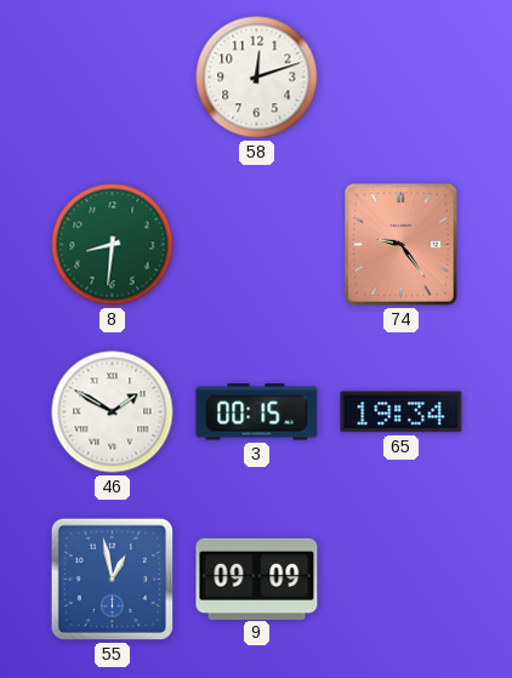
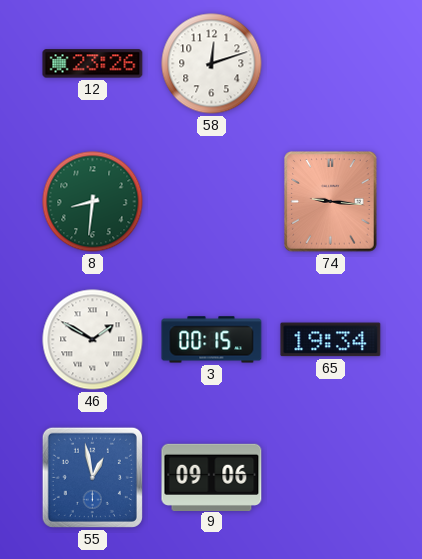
12: none -> 23:26 (93, 64)
74: 9:24 -> 9:16 (331, 202)
9: 09:09 -> 09:06 (212, 477)
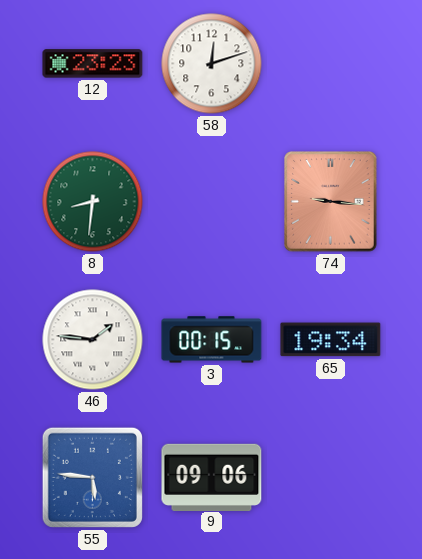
12: 23:26 -> 23:23 (93, 64)
46: 1:50 -> 1:46 (93, 340)
55: 12:58 -> 5:46 (92, 477)
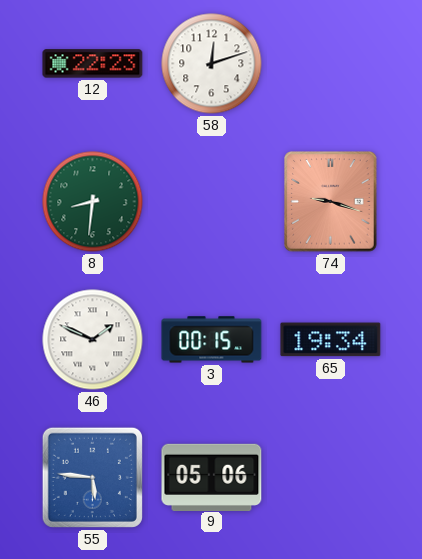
12: 23:23 -> 22:23 (93, 64)
74: 9:16 -> 9:18 (331, 202)
46: 1:46 -> 1:49 (93, 340)
9: 09:06 -> 05:06 (212, 477)
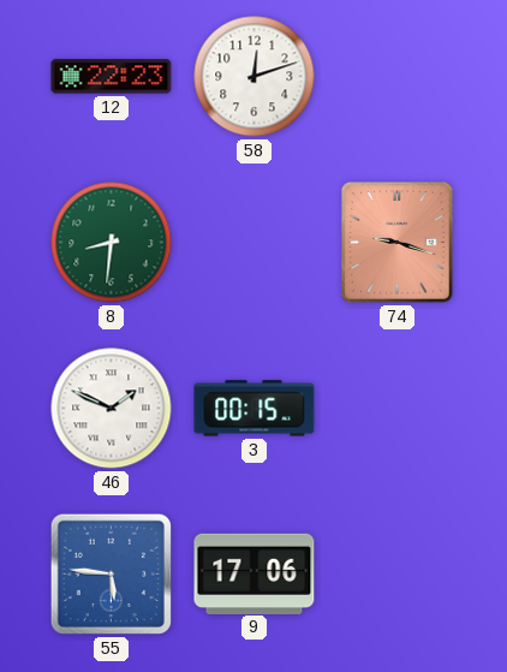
65: 19:34 -> none (331, 340)
9: 05:06 -> 17:06 (255, 573)
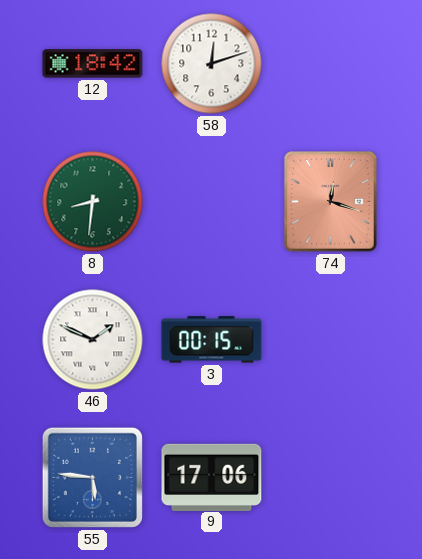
12: 22:23 -> 18:42 (93, 64)
74: 9:18 -> 12:18 (331, 202)
